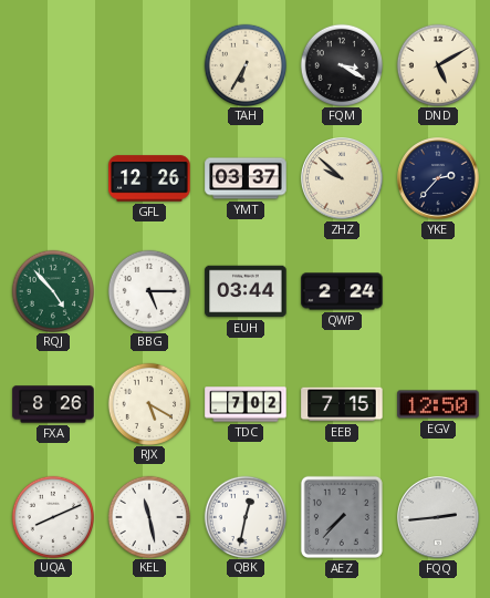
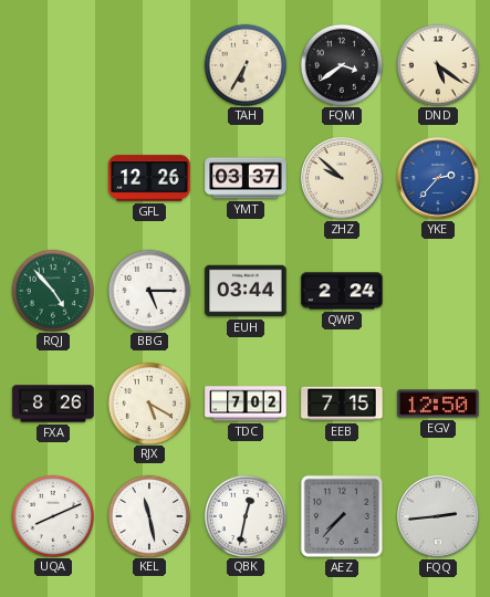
FQM: 3:20 -> 3:39 (341, 64)
DND: 5:10 -> 5:21 (437, 64)
YKE dial: navy -> blue (439, 179)
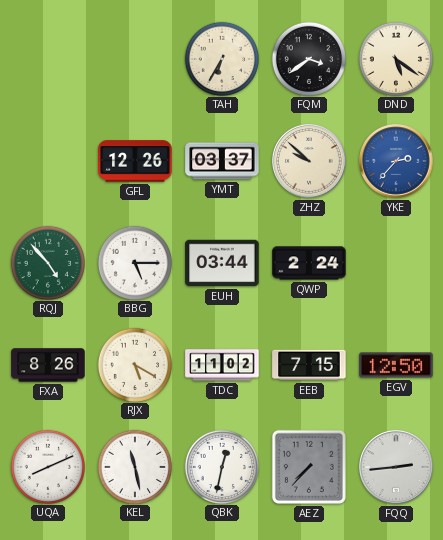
TDC: 7:02 -> 11:02 (222, 365)
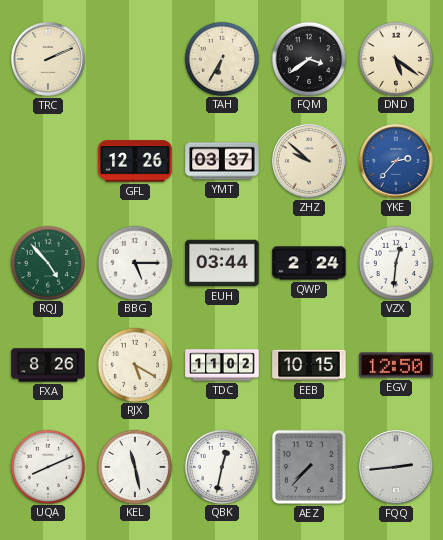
TRC: none -> 2:11 (49, 60)
VZX: none -> 12:31 (395, 262)
EEB: 7:15 -> 10:15 (309, 365)
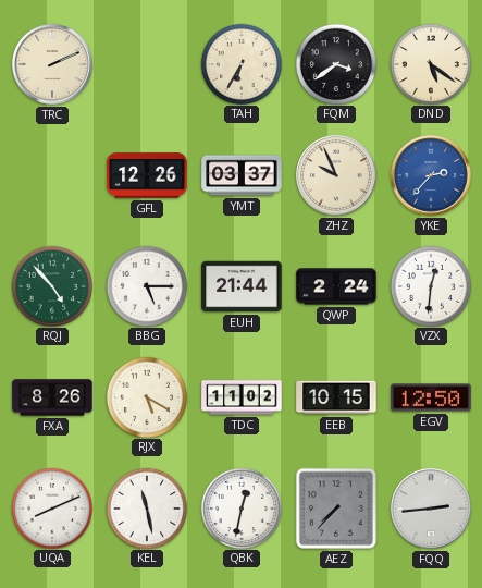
ZHZ: 9:52 -> 9:56 (337, 176)
EUH: 03:44 -> 21:44 (242, 286)
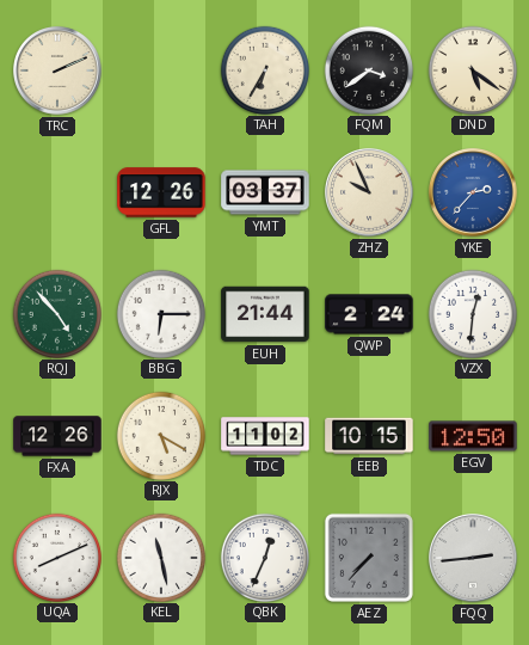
BBG: 5:15 -> 6:15 (160, 313)
FXA: 8:26 -> 12:26 (57, 436)
QBK: 12:32 -> 12:34 (264, 557)
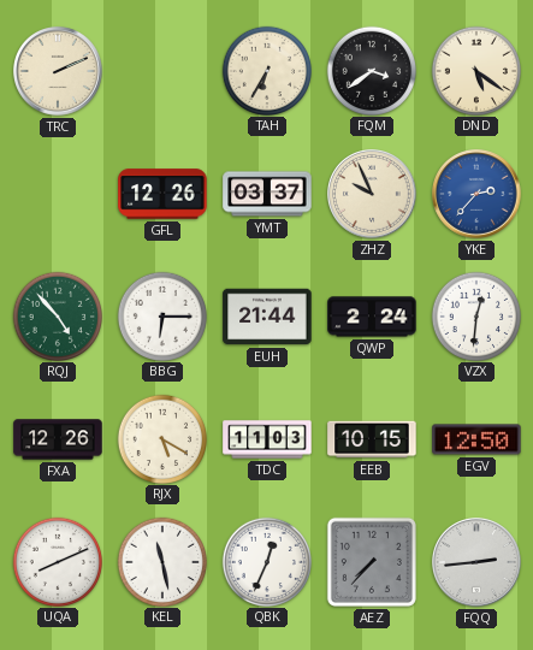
TDC: 11:02 -> 11:03 (267, 439)
